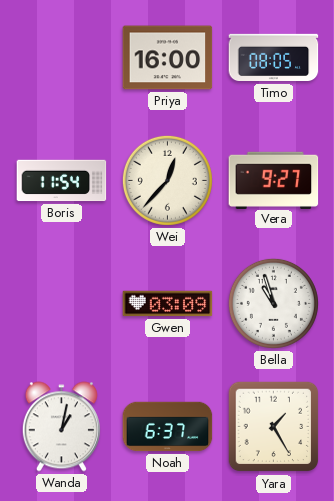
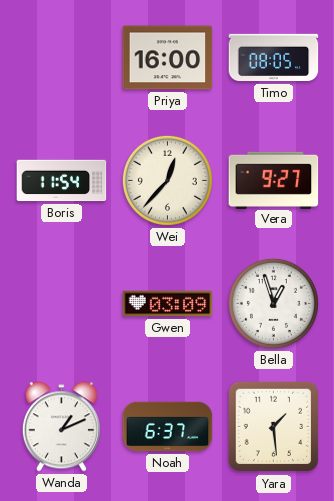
Bella: 10:57 -> 12:57 (273, 303)
Wanda: 1:02 -> 1:11 (61, 427)
Yara: 1:25 -> 1:29 (274, 427)
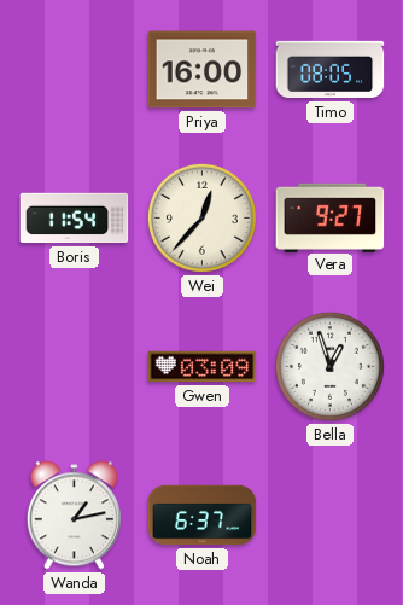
Wanda: 1:11 -> 1:13 (74, 516)
Yara: 1:29 -> none (274, 427)
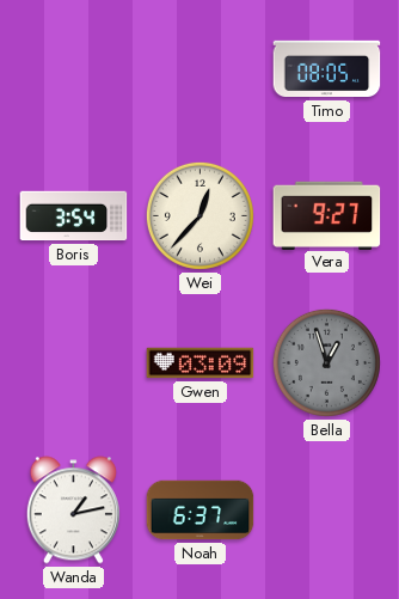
Priya: 16:00 -> none (203, 70)
Boris: 11:54 -> 3:54 (74, 216)
Bella dial: white -> grey (326, 362)
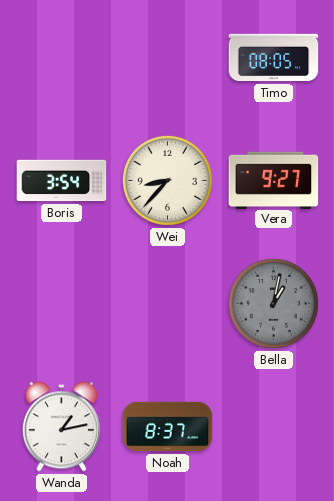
Wei: 12:37 -> 8:37 (167, 180)
Gwen: 03:09 -> none (201, 363)
Bella: 12:57 -> 1:02 (273, 303)
Noah: 6:37 -> 8:37 (168, 427)
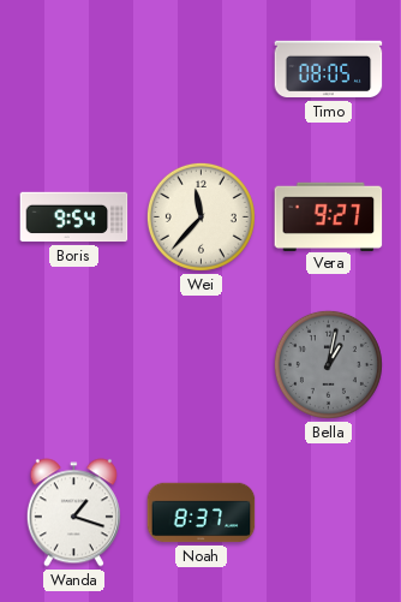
Boris: 3:54 -> 9:54 (74, 217)
Wei: 8:37 -> 11:37 (200, 216)
Wanda: 1:13 -> 1:18 (73, 513)
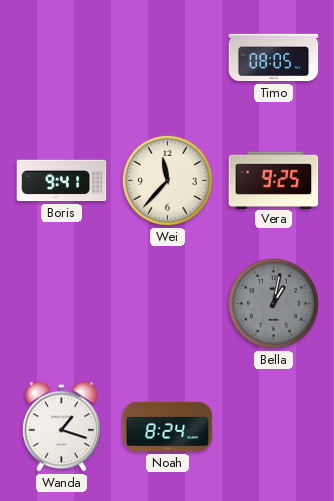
Boris: 9:54 -> 9:41 (62, 181)
Vera: 9:27 -> 9:25 (274, 180)
Noah: 8:37 -> 8:24 (168, 427)
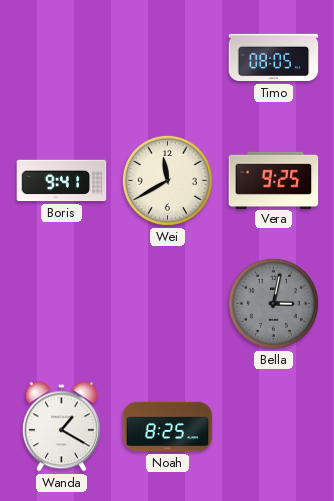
Wei: 11:37 -> 11:40 (167, 180)
Bella: 1:02 -> 3:02 (273, 303)
Wanda: 1:18 -> 1:20 (61, 427)
Noah: 8:24 -> 8:25 (168, 427)
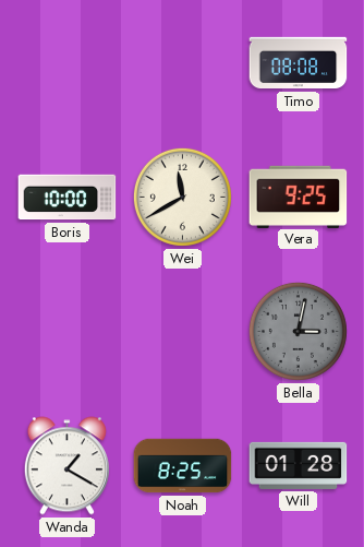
Timo: 08:05 -> 08:08 (299, 63)
Boris: 9:41 -> 10:00 (68, 198)
Will: none -> 01:28 (299, 465)
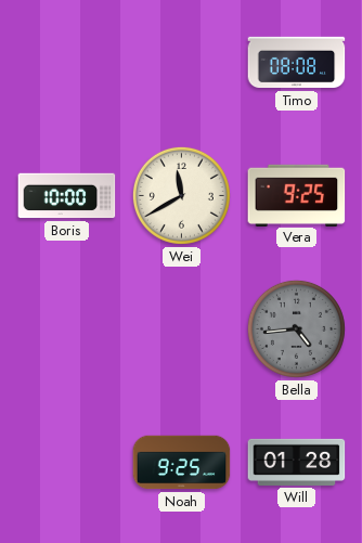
Bella: 3:02 -> 4:44 (296, 328)
Wanda: 1:20 -> none (66, 466)
Noah: 8:25 -> 9:25 (182, 463)
